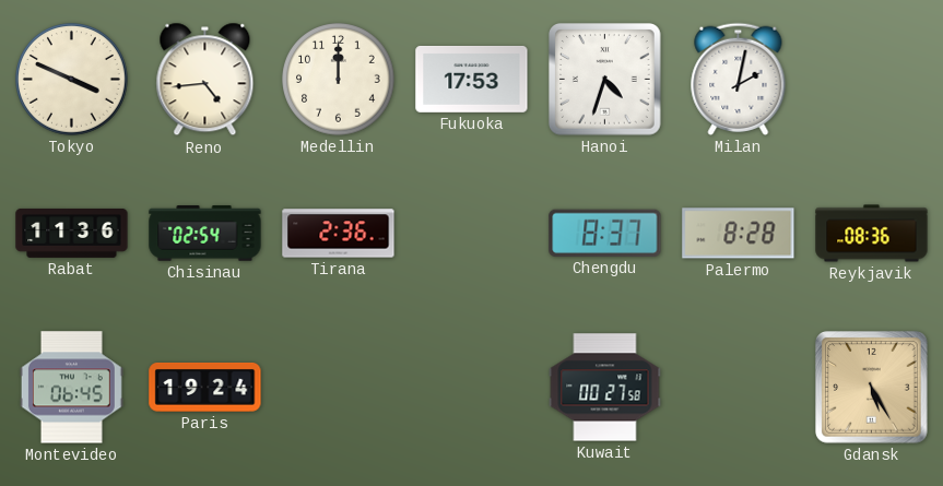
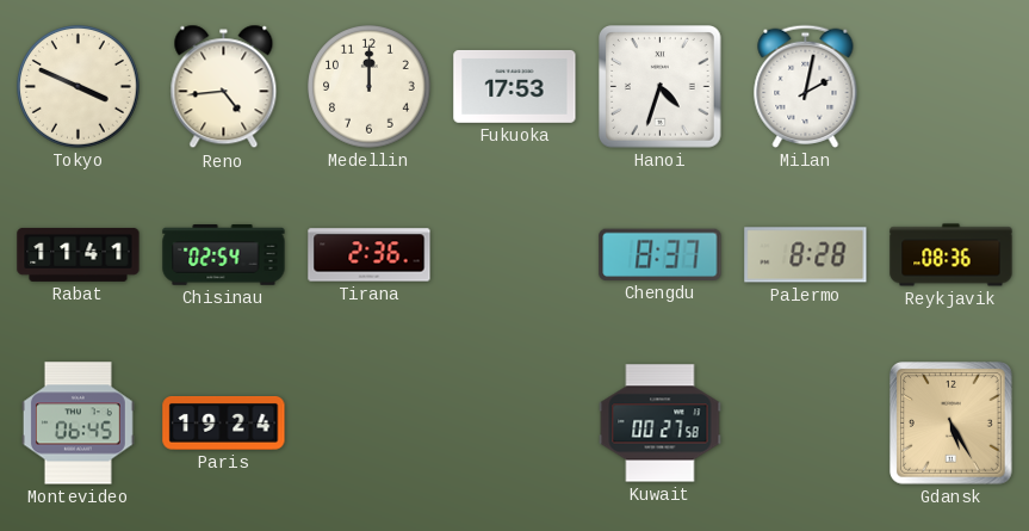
Rabat: 11:36 -> 11:41 (79, 254)
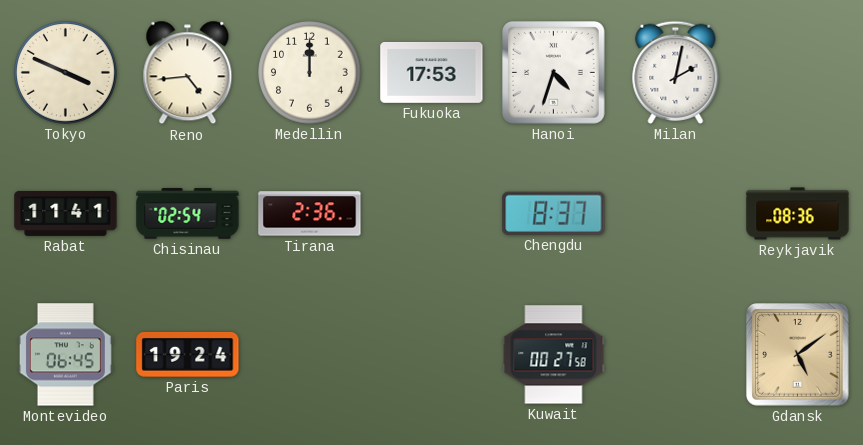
Palermo: 8:28 -> none (806, 255)
Gdansk: 5:25 -> 5:09 (798, 355)
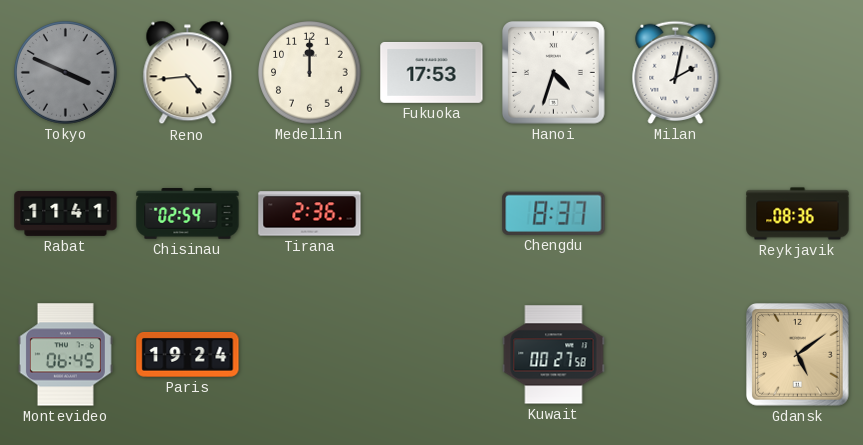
Tokyo dial: cream -> grey (66, 73)
